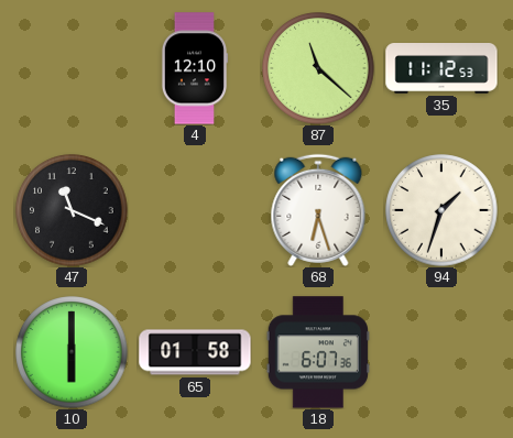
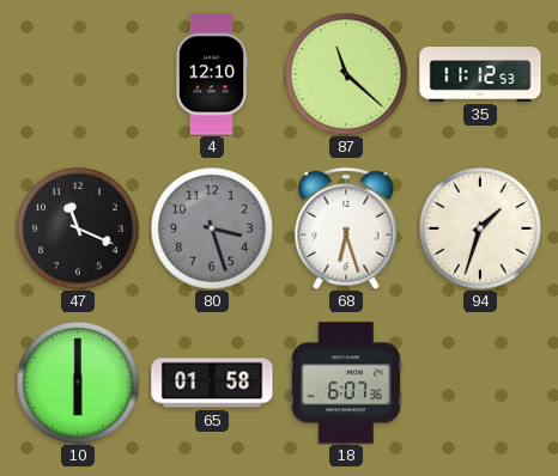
80: none -> 3:27 (212, 228)
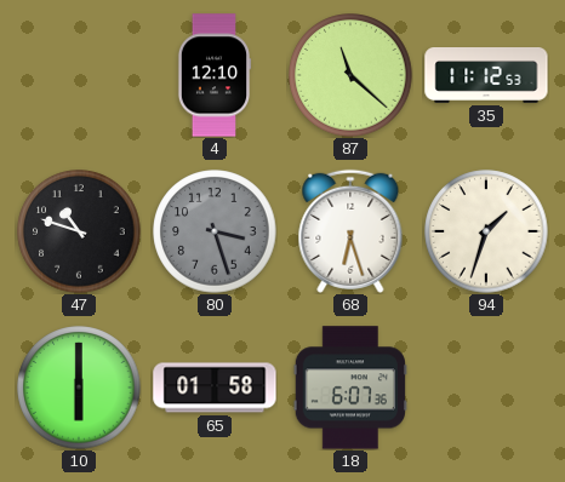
47: 11:19 -> 10:48 (79, 231)
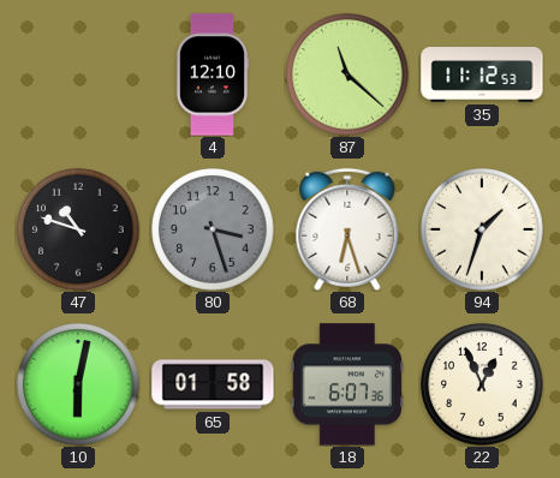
10: 6:00 -> 6:02 (78, 384)
22: none -> 12:56 (482, 384)
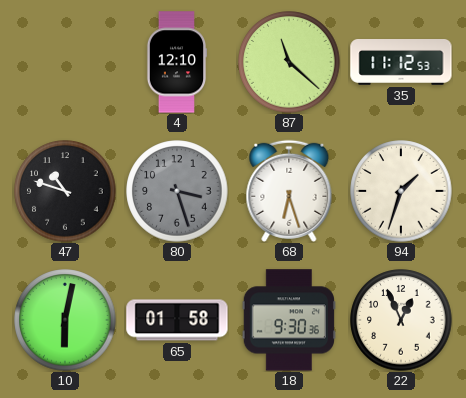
18: 6:07 -> 9:30 (289, 320)
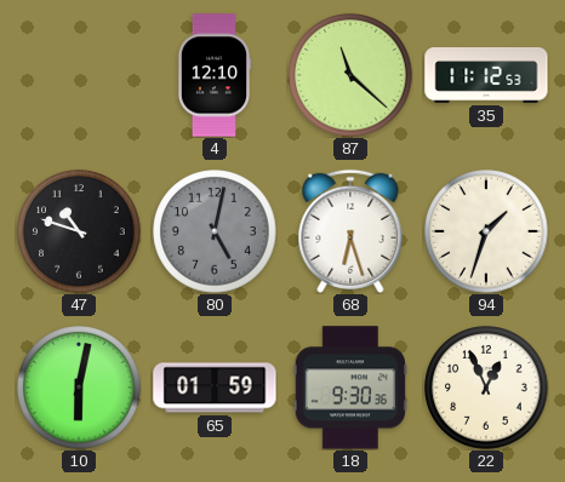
80: 3:27 -> 5:02 (215, 231)
65: 01:58 -> 01:59 (215, 388)
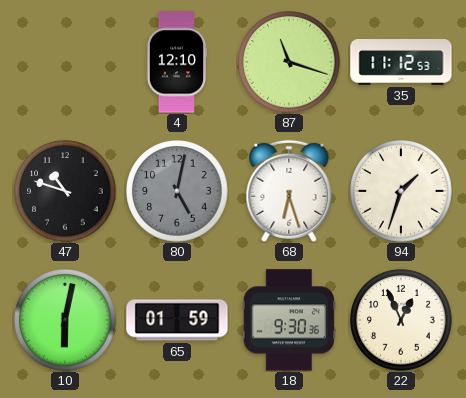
87: 11:22 -> 11:18 (289, 62)
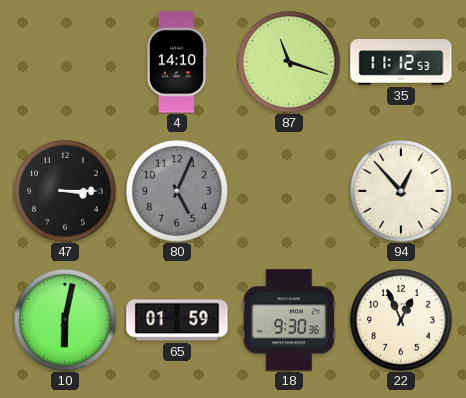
4: 12:10 -> 14:10 (177, 62)
47: 10:48 -> 3:15 (65, 191)
80: 5:02 -> 5:04 (177, 191)
68: 6:27 -> none (289, 191)
94: 1:33 -> 12:53 (401, 191)
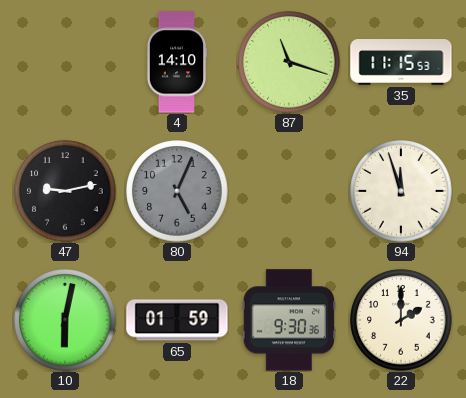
35: 11:12 -> 11:15 (401, 63)
47: 3:15 -> 9:13 (65, 191)
94: 12:53 -> 11:57 (401, 191)
22: 12:56 -> 2:00 (401, 320)
